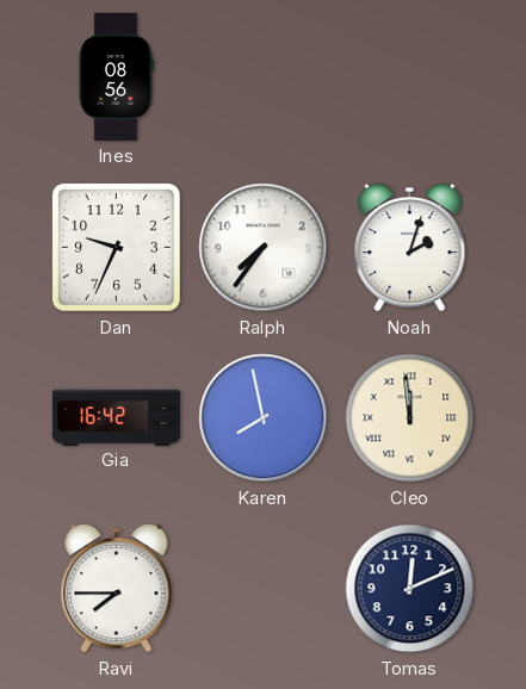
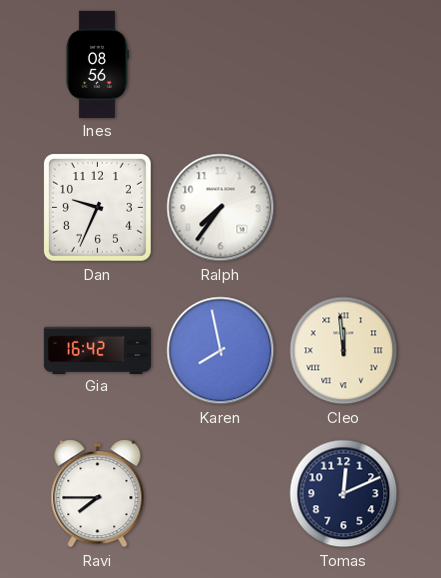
Noah: 2:03 -> none (410, 248)
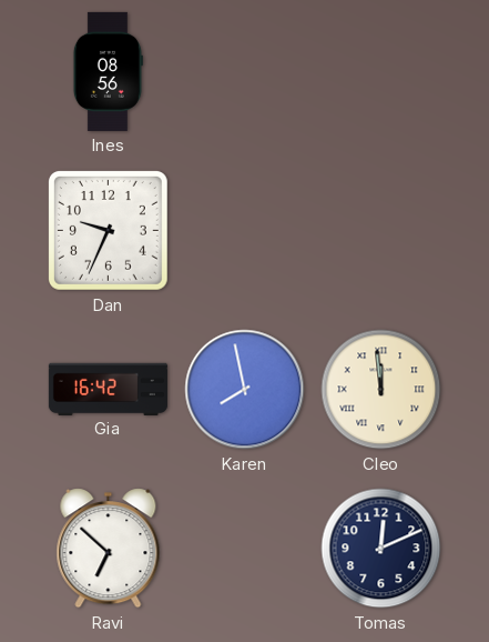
Ralph: 7:36 -> none (221, 208)
Ravi: 7:45 -> 6:52 (109, 549)
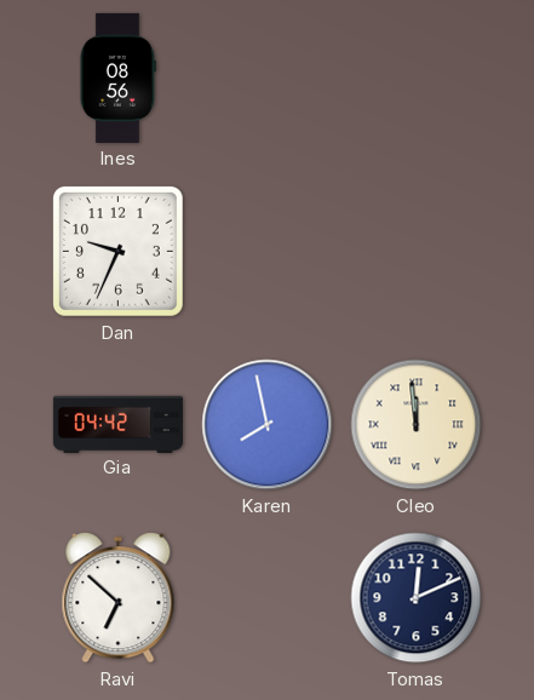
Gia: 16:42 -> 04:42 (117, 424)
